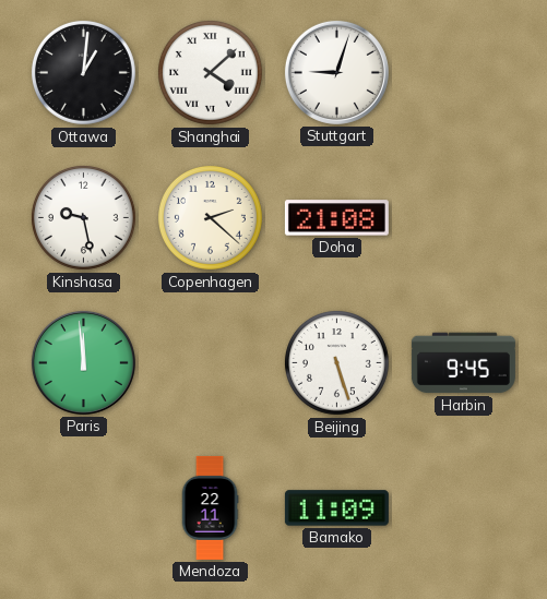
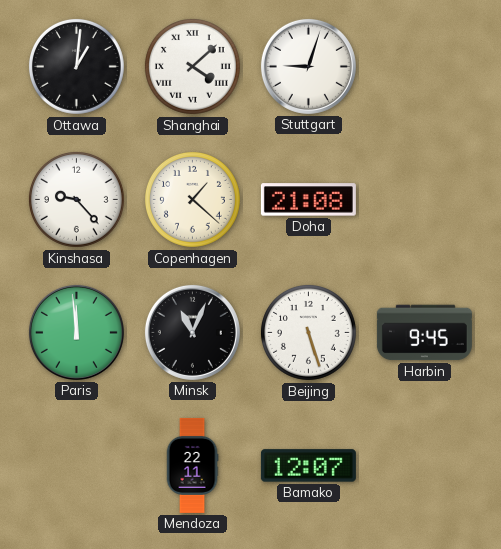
Kinshasa: 9:28 -> 9:23 (76, 199)
Copenhagen: 2:22 -> 1:22 (192, 199)
Minsk: none -> 11:04 (192, 332)
Bamako: 11:09 -> 12:07 (308, 466)
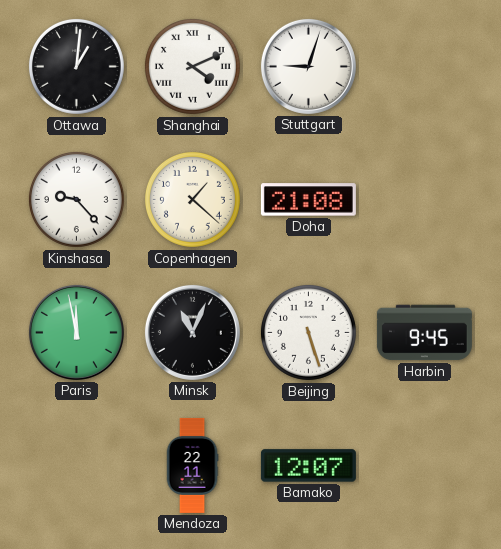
Shanghai: 4:08 -> 4:11 (192, 66)
Paris: 11:59 -> 11:58 (76, 332)
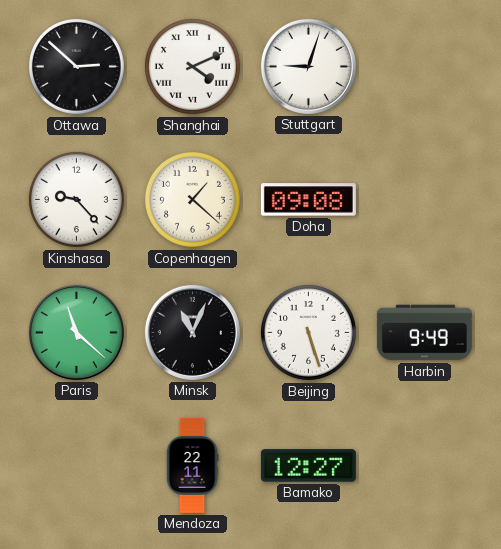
Ottawa: 1:01 -> 2:52 (76, 66)
Doha: 21:08 -> 09:08 (308, 200)
Paris: 11:58 -> 11:22 (76, 332)
Harbin: 9:45 -> 9:49 (424, 333)
Bamako: 12:07 -> 12:27 (308, 466)
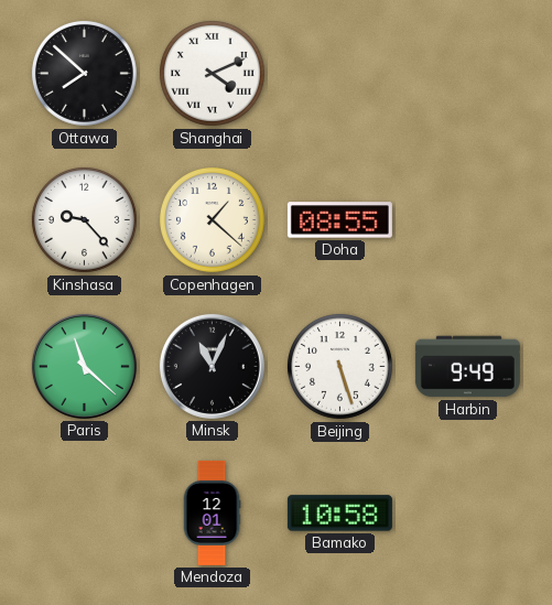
Ottawa: 2:52 -> 7:52 (84, 73)
Stuttgart: 9:03 -> none (308, 66)
Doha: 09:08 -> 08:55 (339, 220)
Mendoza: 22:11 -> 12:01 (212, 512)
Bamako: 12:27 -> 10:58 (339, 514)
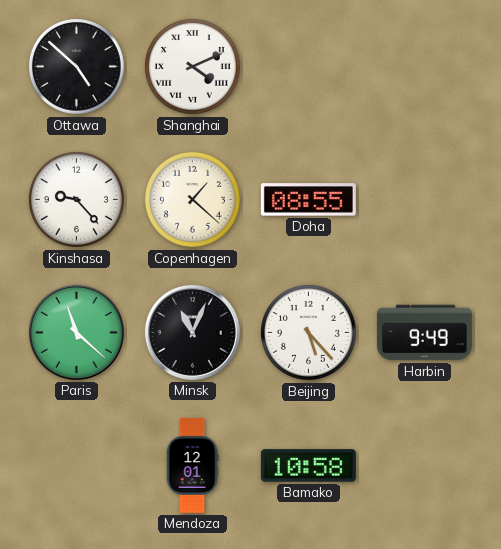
Ottawa: 7:52 -> 4:52 (76, 66)
Beijing: 5:27 -> 5:23 (308, 332)
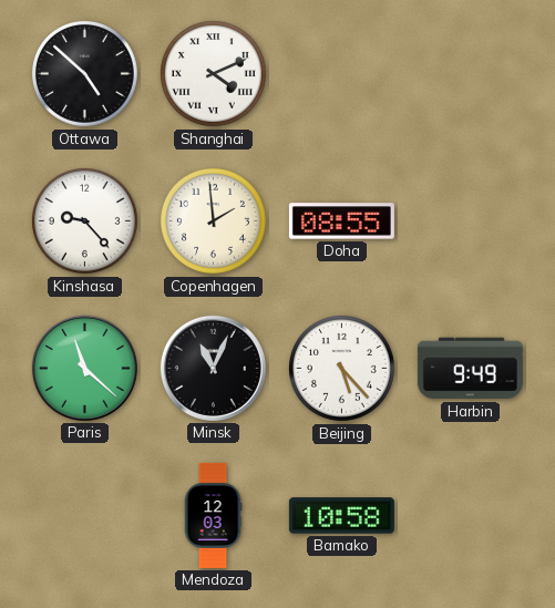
Copenhagen: 1:22 -> 1:59 (213, 220)
Mendoza: 12:01 -> 12:03 (213, 515)
